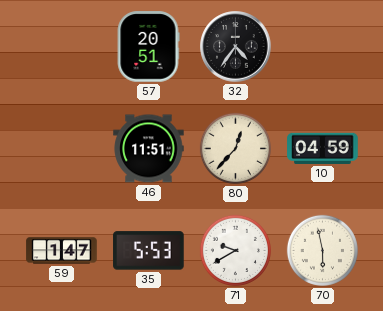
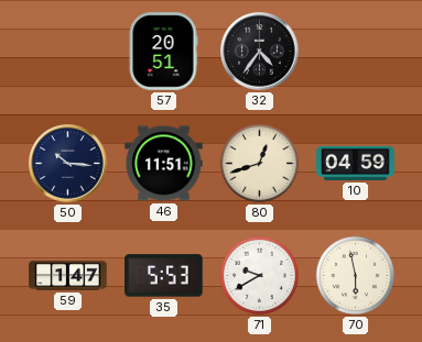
50: none -> 10:16 (68, 164)
80: 12:37 -> 12:42 (259, 163)
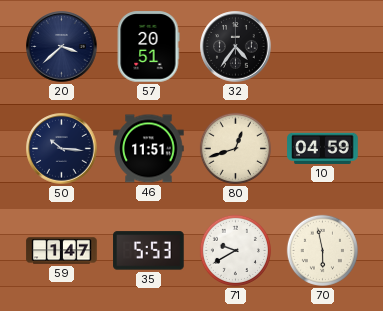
20: none -> 3:38 (62, 47)
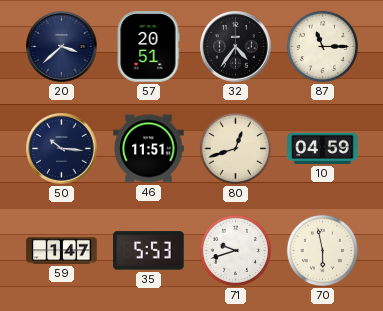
87: none -> 11:15 (322, 46)
71: 9:40 -> 9:42 (235, 250)
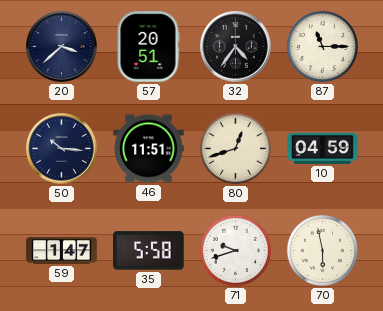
35: 5:53 -> 5:58 (149, 251)
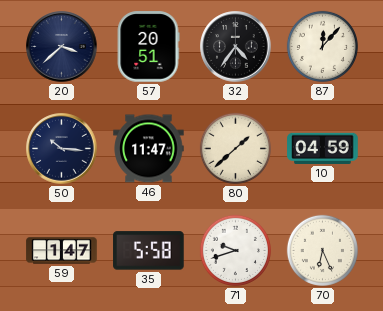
87: 11:15 -> 12:07 (322, 46)
46: 11:51 -> 11:47 (149, 149)
80: 12:42 -> 1:38 (235, 148)
70: 5:58 -> 6:26 (322, 250)
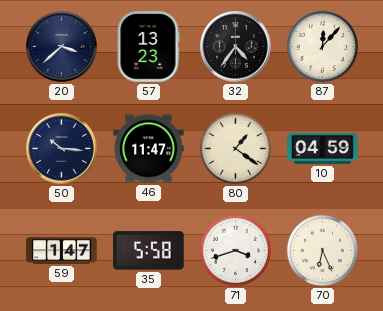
57: 20:51 -> 13:23 (148, 47)
80: 1:38 -> 1:21 (235, 148)
71: 9:42 -> 3:42 (235, 250)
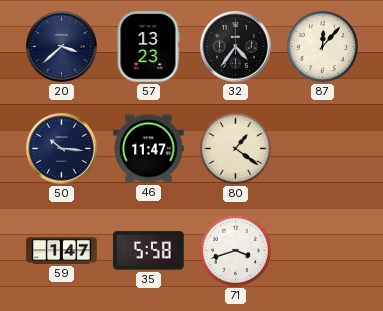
10: 04:59 -> none (323, 148)
70: 6:26 -> none (322, 250)
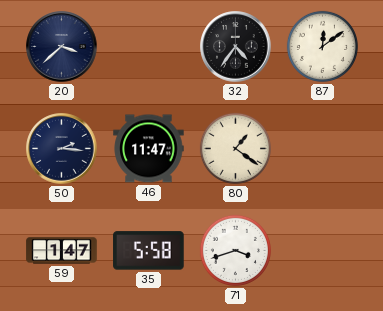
57: 13:23 -> none (148, 47)
87: 12:07 -> 12:09 (322, 46)
50: 10:16 -> 2:16 (62, 149)
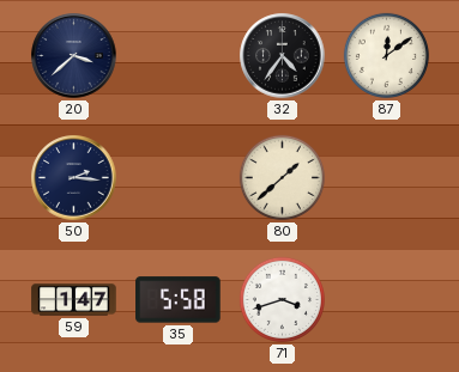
46: 11:47 -> none (149, 149)
80: 1:21 -> 1:38 (282, 177)
